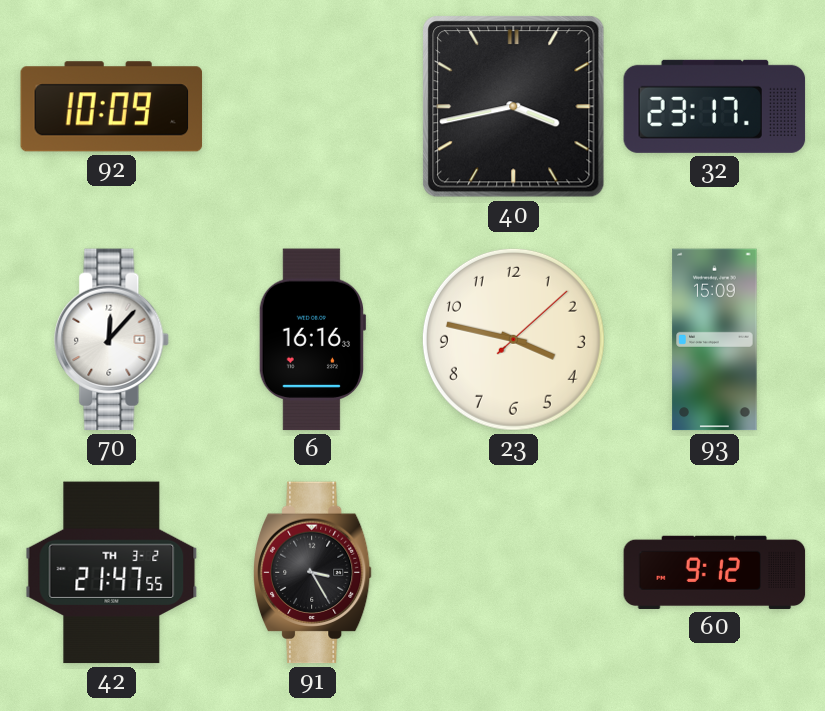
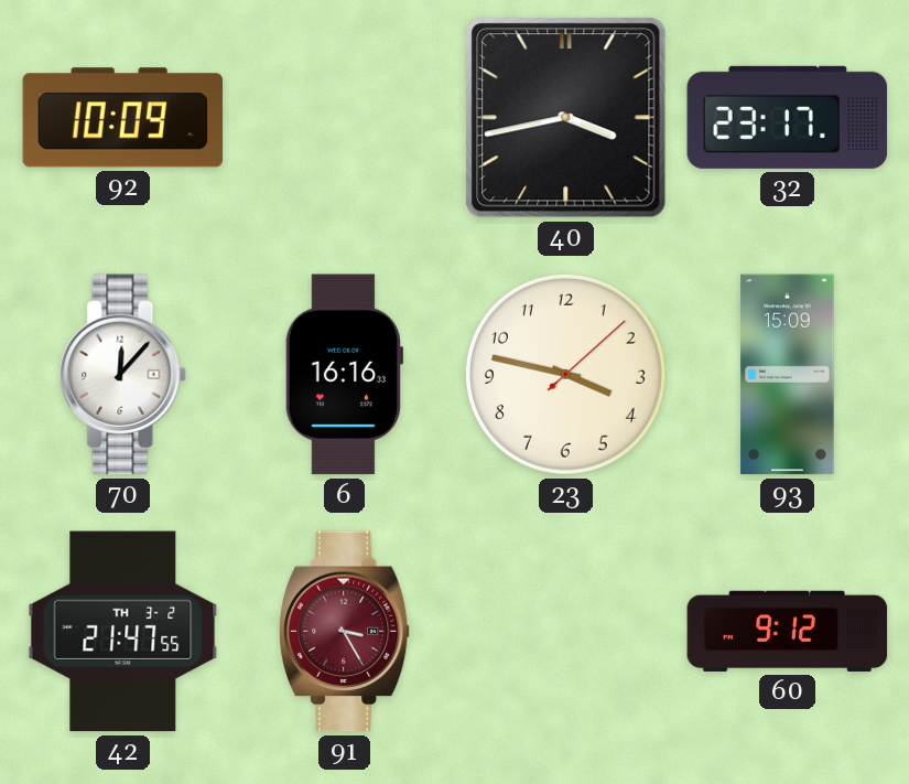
91 dial: black -> burgundy (344, 632)
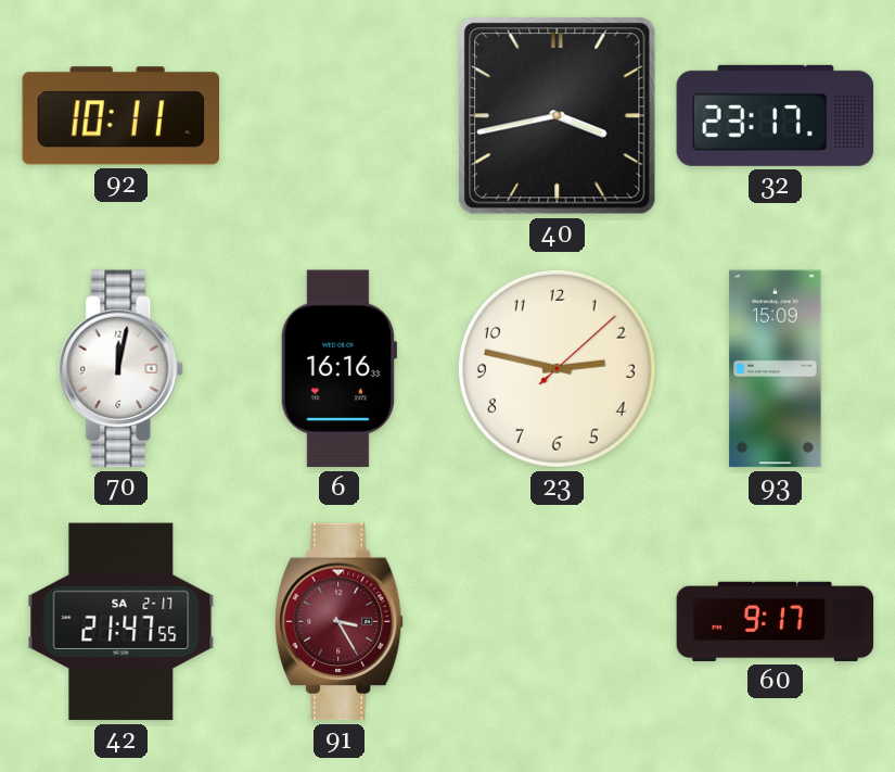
92: 10:09 -> 10:11 (122, 116)
70: 12:07 -> 12:02 (122, 369)
23: 3:47 -> 2:47 (557, 368)
42 date: TH 3-2 -> SA 2-17 (122, 622)
60: 9:12 -> 9:17 (776, 621)
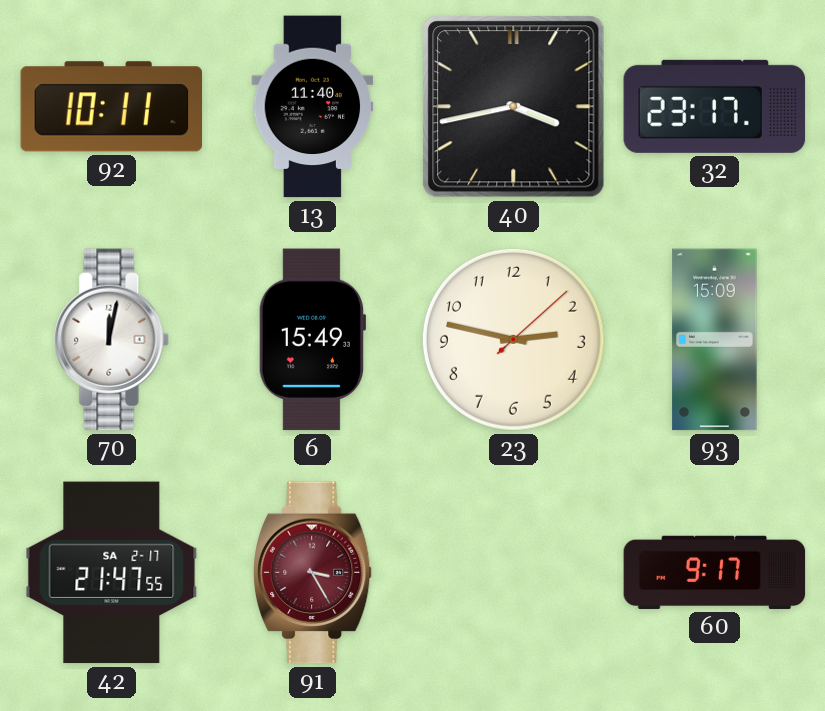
13: none -> 11:40 (313, 107)
6: 16:16 -> 15:49 (312, 340)
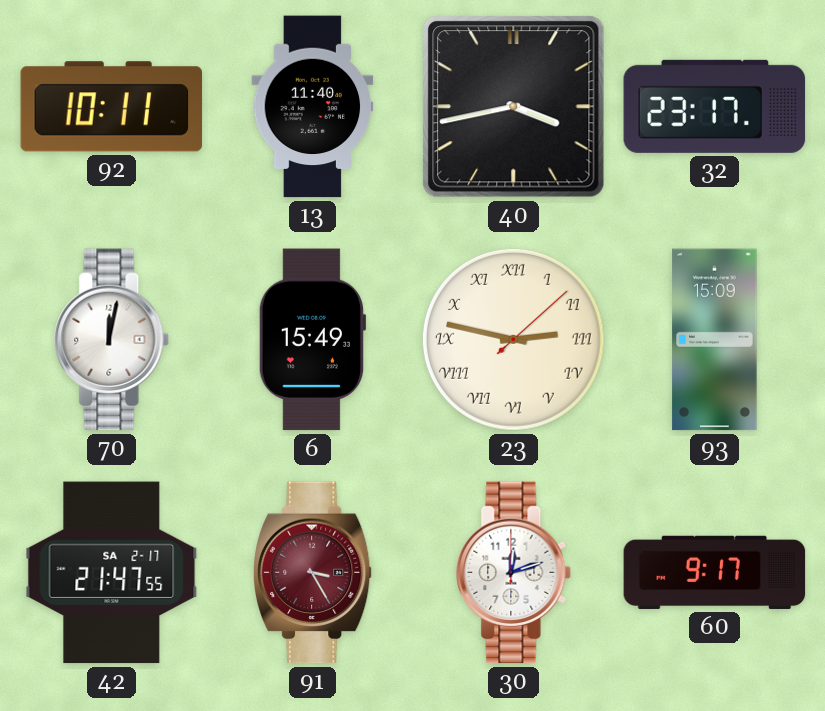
23 numerals: Arabic -> Roman (513, 339)
30: none -> 12:12 (514, 573)
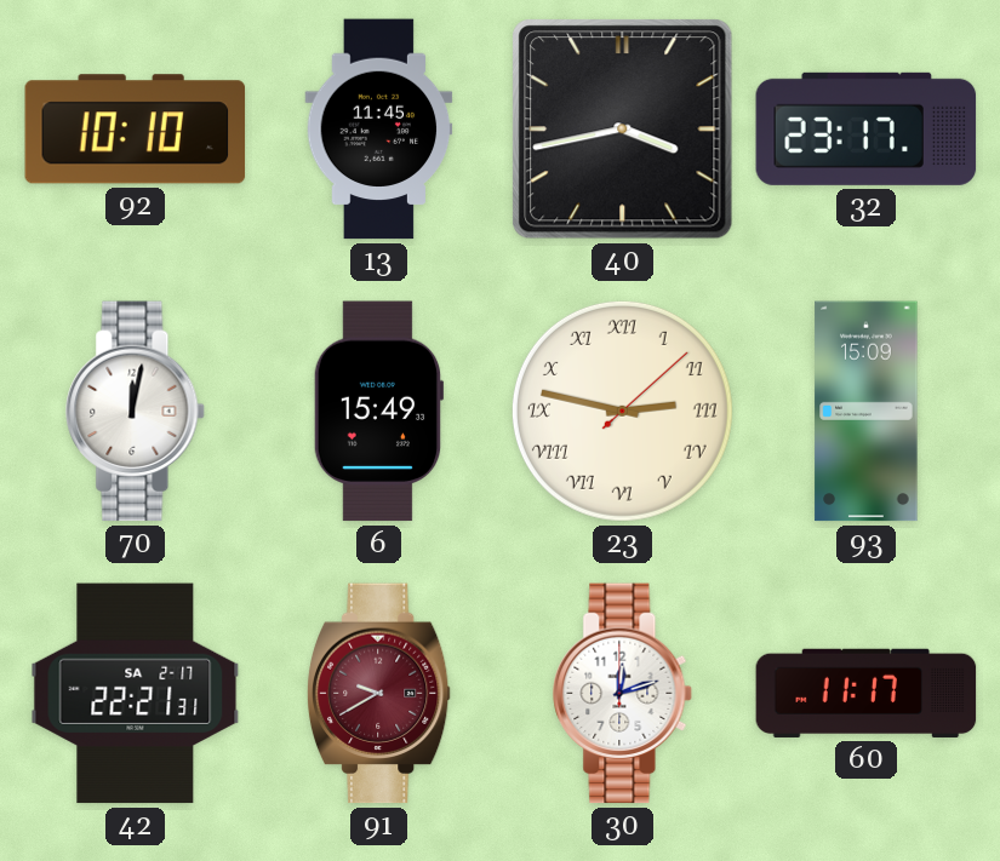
92: 10:11 -> 10:10 (136, 130)
13: 11:40 -> 11:45 (379, 130)
42: 21:47 -> 22:21 (136, 694)
91: 3:25 -> 9:40 (378, 694)
60: 9:17 -> 11:17 (867, 693)
